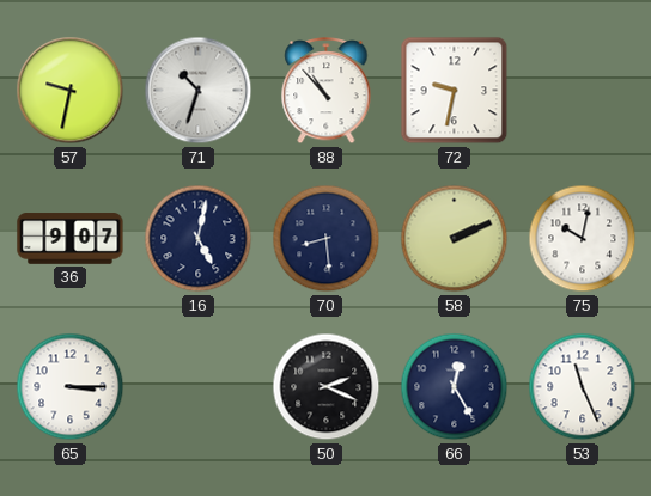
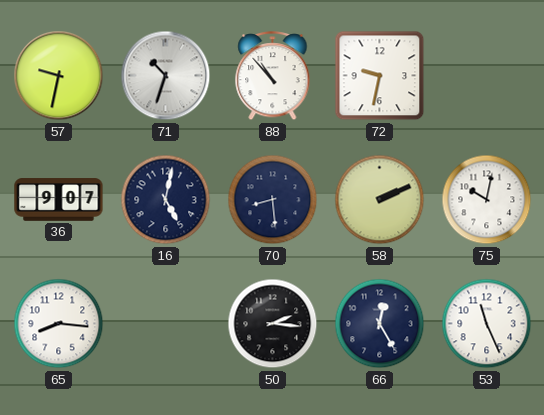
65: 3:15 -> 8:16 (59, 324)
50: 2:19 -> 2:16 (273, 324)
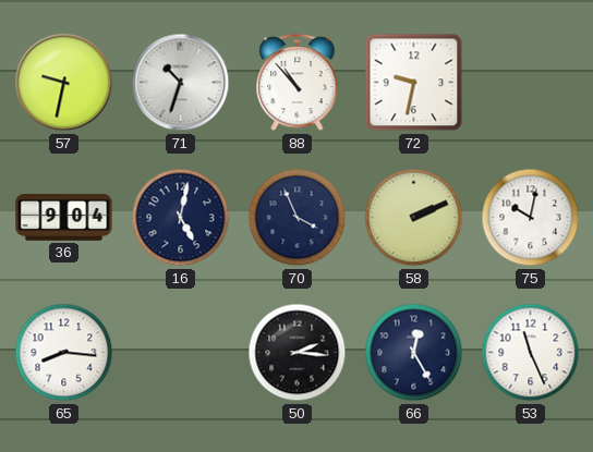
36: 9:07 -> 9:04 (64, 218)
70: 8:29 -> 3:56 (298, 218)
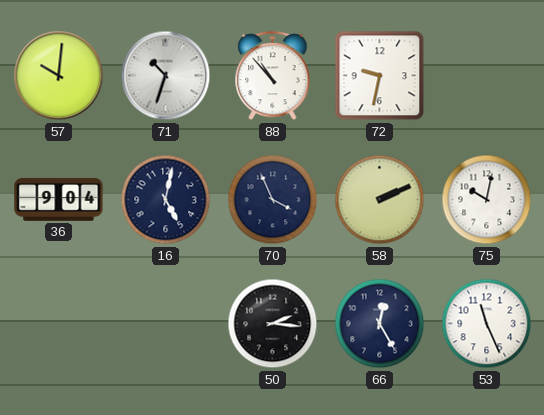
57: 9:32 -> 10:01 (59, 76)
65: 8:16 -> none (64, 353)
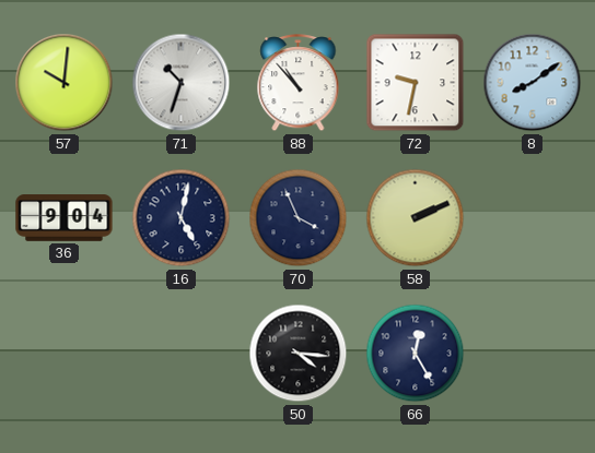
8: none -> 8:09 (533, 83)
75: 10:02 -> none (487, 200)
50: 2:16 -> 4:16 (299, 354)
53: 11:26 -> none (487, 324)
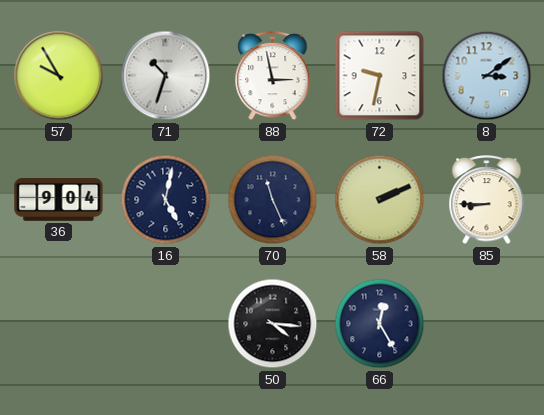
57: 10:01 -> 9:55 (59, 76)
88: 10:53 -> 2:58 (273, 76)
8: 8:09 -> 3:09 (487, 76)
70: 3:56 -> 11:26 (273, 200)
85: none -> 8:45 (487, 200)
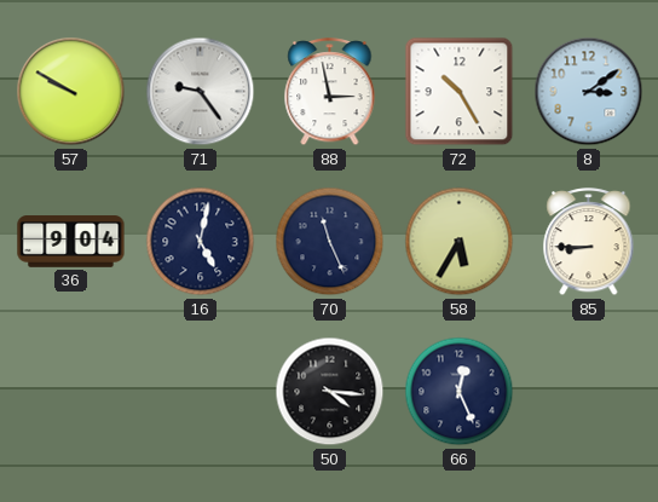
57: 9:55 -> 9:50 (71, 92)
71: 10:33 -> 9:24 (201, 92)
72: 9:32 -> 10:25 (460, 92)
58: 2:11 -> 5:35 (460, 242)
66: 12:25 -> 12:26 (460, 392)
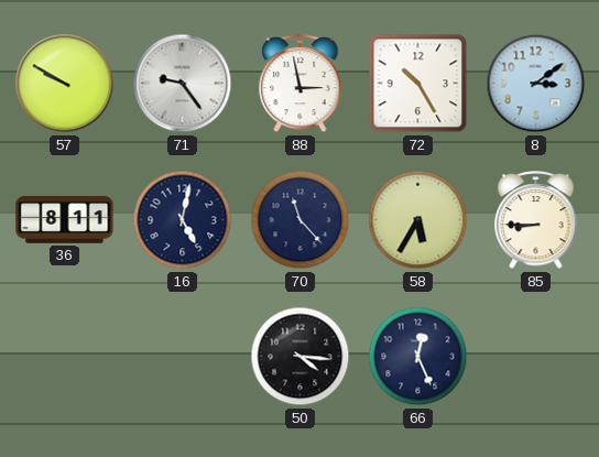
36: 9:04 -> 8:11 (65, 220)
70: 11:26 -> 11:23 (301, 220)
